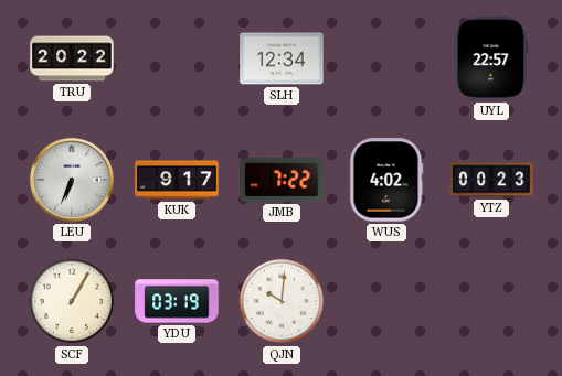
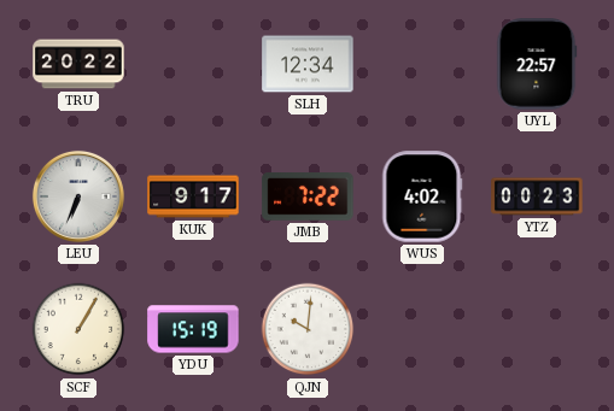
YDU: 03:19 -> 15:19 (193, 329)
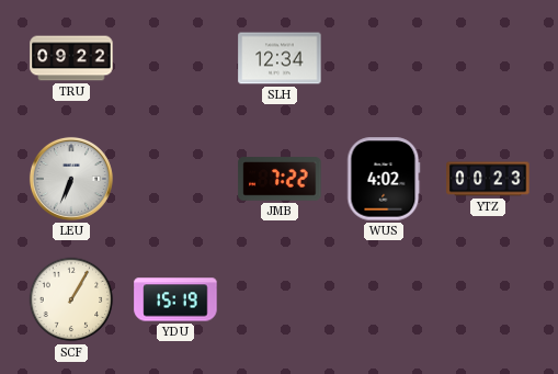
TRU: 20:22 -> 09:22 (71, 58)
UYL: 22:57 -> none (537, 64)
KUK: 9:17 -> none (193, 196)
QJN: 10:01 -> none (308, 329)
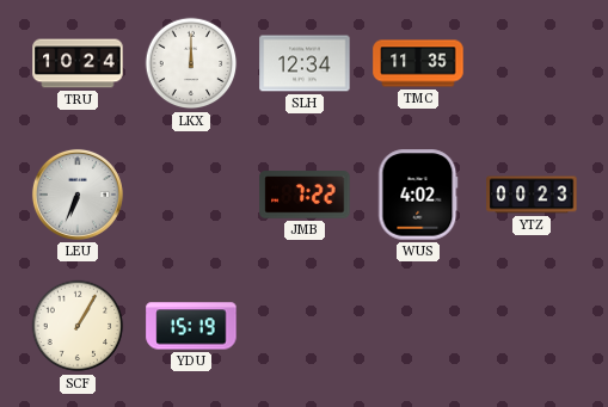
TRU: 09:22 -> 10:24 (78, 63)
LKX: none -> 12:00 (191, 63)
TMC: none -> 11:35 (418, 63)
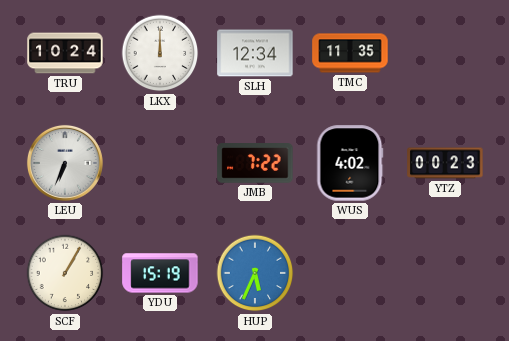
HUP: none -> 5:34 (255, 273)
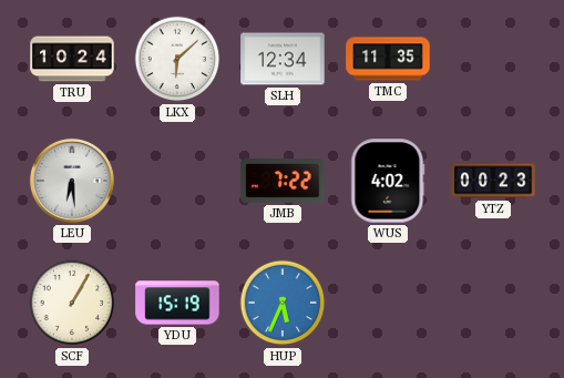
LKX: 12:00 -> 6:08 (177, 59)
LEU: 6:34 -> 6:29 (72, 181)
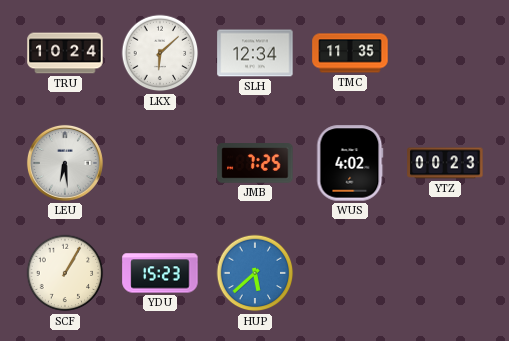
JMB: 7:22 -> 7:25 (255, 163)
YDU: 15:19 -> 15:23 (160, 273)
HUP: 5:34 -> 5:38 (255, 273)
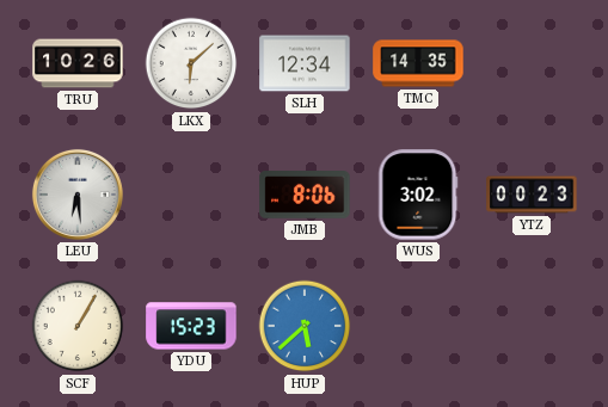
TRU: 10:24 -> 10:26 (78, 63)
TMC: 11:35 -> 14:35 (418, 63)
JMB: 7:25 -> 8:06 (305, 195)
WUS: 4:02 -> 3:02 (418, 195)
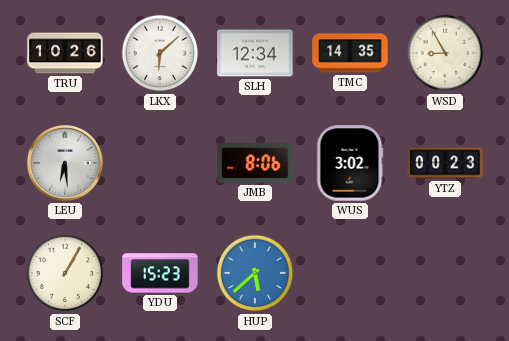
WSD: none -> 8:55 (445, 53)
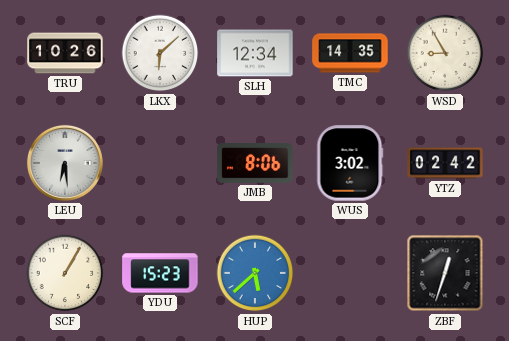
YTZ: 00:23 -> 02:42 (445, 163)
ZBF: none -> 12:33 (445, 273)
